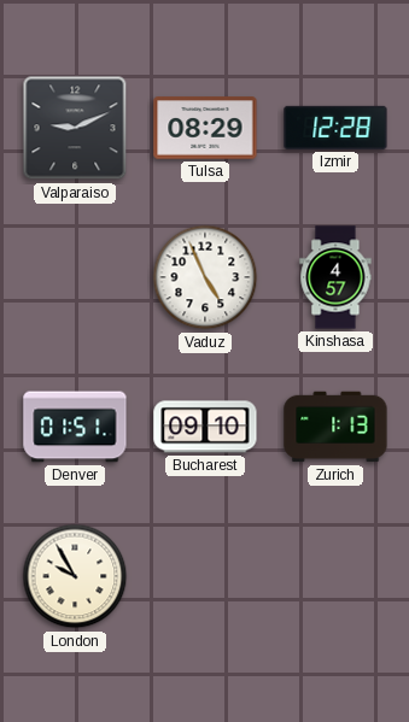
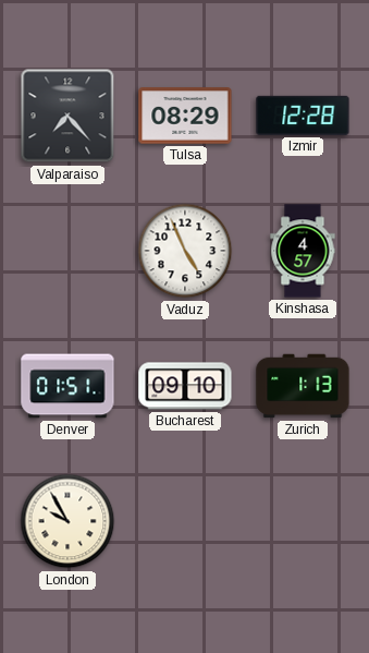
Valparaiso: 9:11 -> 7:23 (67, 116)
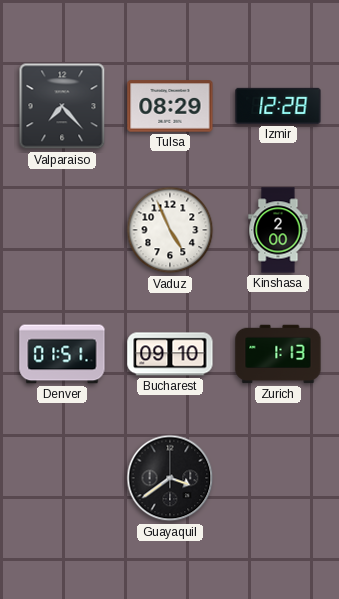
Kinshasa: 4:57 -> 2:00 (278, 230)
London: 9:55 -> none (67, 521)
Guayaquil: none -> 3:39 (170, 478)
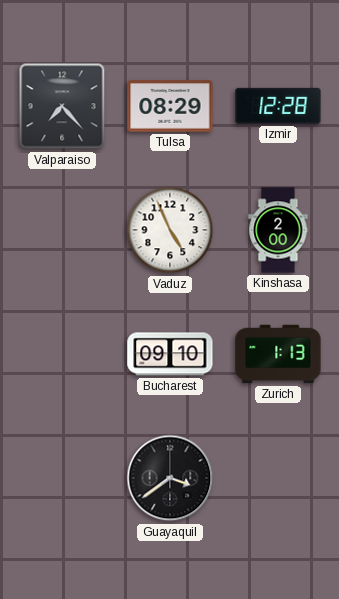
Denver: 01:51 -> none (62, 354)
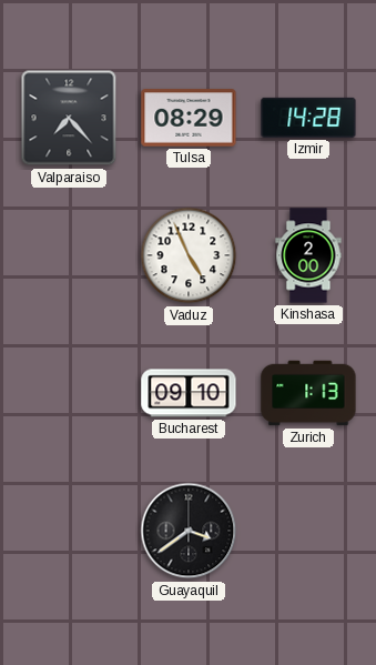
Izmir: 12:28 -> 14:28 (308, 118)
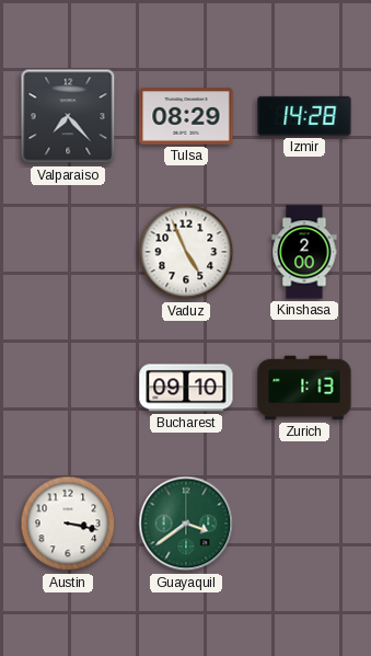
Austin: none -> 3:17 (68, 523)
Guayaquil dial: black -> green (186, 523)
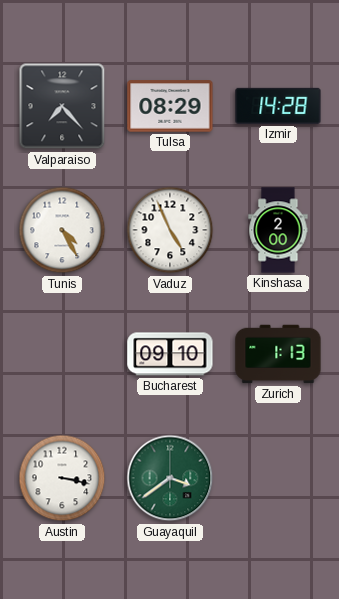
Tunis: none -> 4:25 (62, 230)
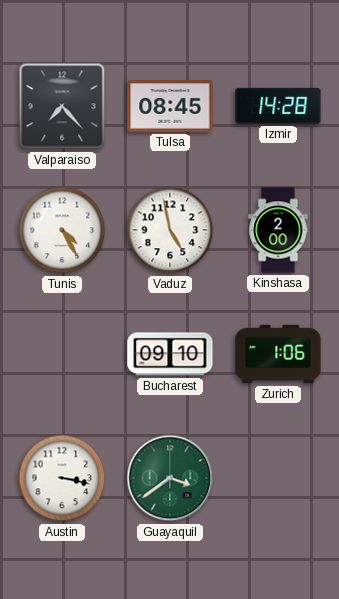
Tulsa: 08:29 -> 08:45 (170, 106)
Vaduz: 4:56 -> 4:58 (170, 230)
Zurich: 1:13 -> 1:06 (278, 354)
